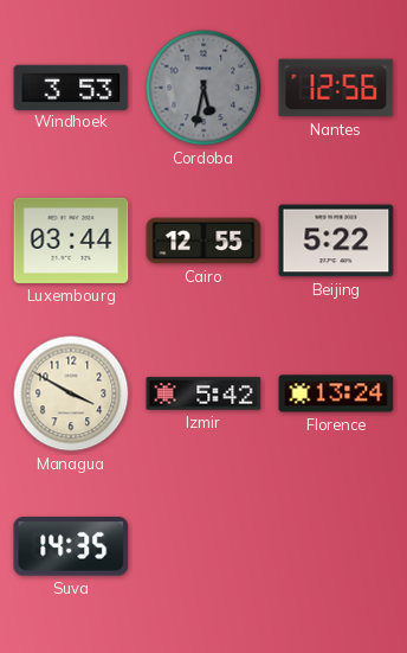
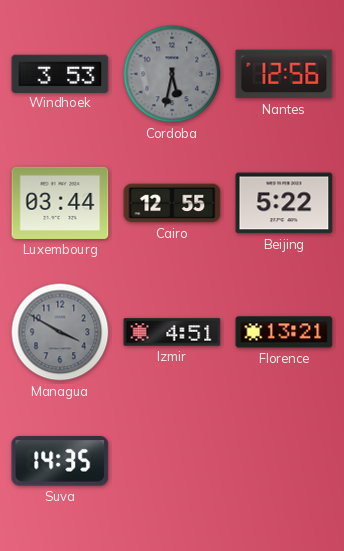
Managua dial: cream -> grey (60, 332)
Izmir: 5:42 -> 4:51 (172, 332)
Florence: 13:24 -> 13:21 (284, 332)
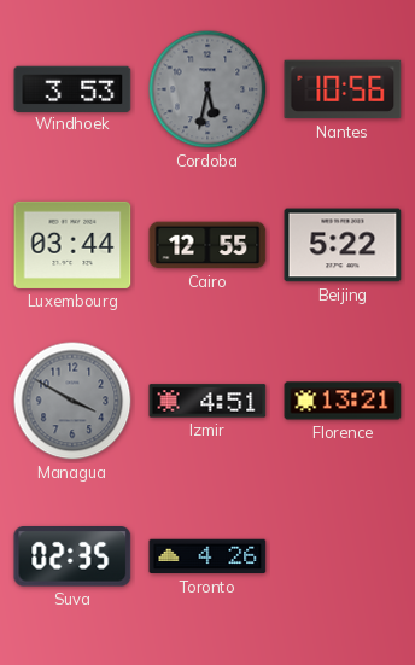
Nantes: 12:56 -> 10:56 (343, 89)
Suva: 14:35 -> 02:35 (72, 556)
Toronto: none -> 4:26 (207, 556)
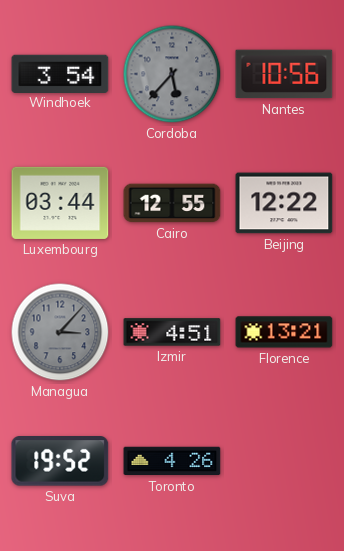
Windhoek: 3:53 -> 3:54 (60, 73)
Cordoba: 5:32 -> 5:37 (172, 74)
Beijing: 5:22 -> 12:22 (284, 203)
Managua: 3:50 -> 3:07 (60, 332)
Suva: 02:35 -> 19:52 (60, 461)
